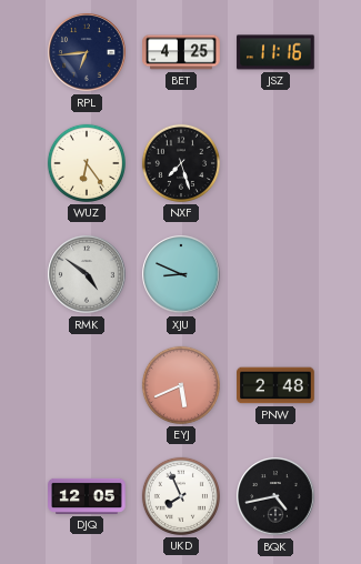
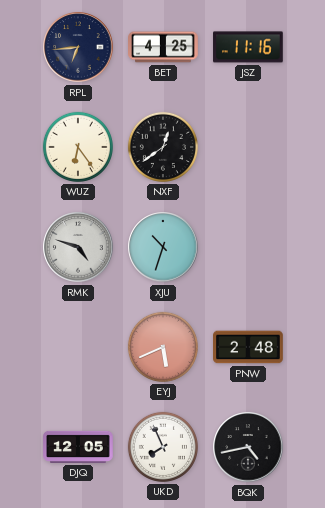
NXF: 7:27 -> 12:39 (163, 147)
RMK: 4:51 -> 4:48 (78, 247)
XJU: 8:49 -> 10:33 (163, 247)
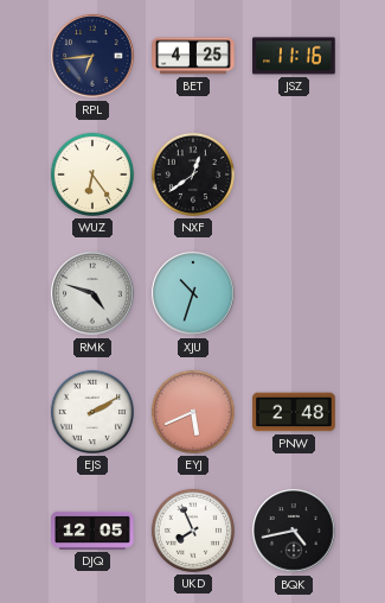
EJS: none -> 2:10 (92, 412)
